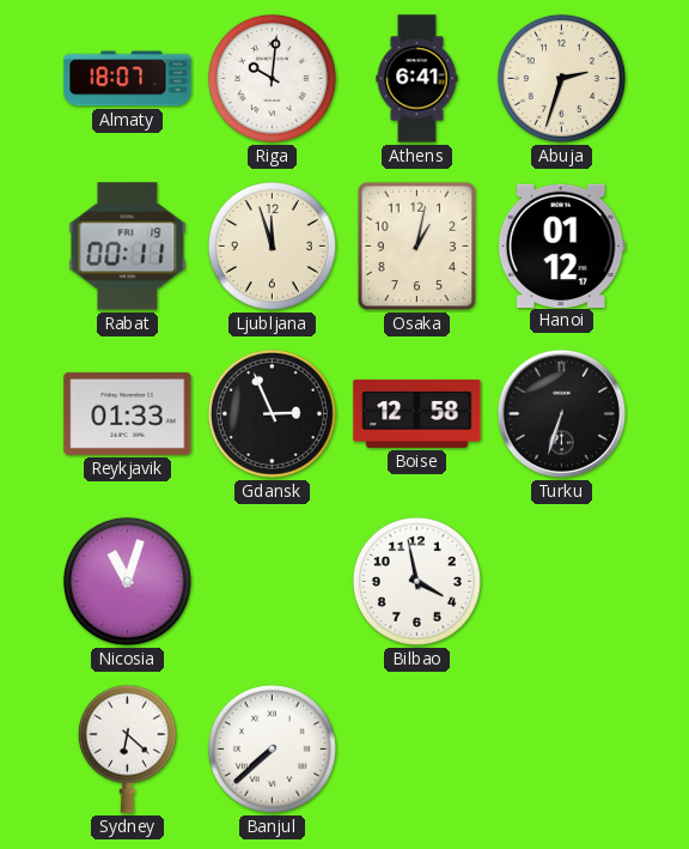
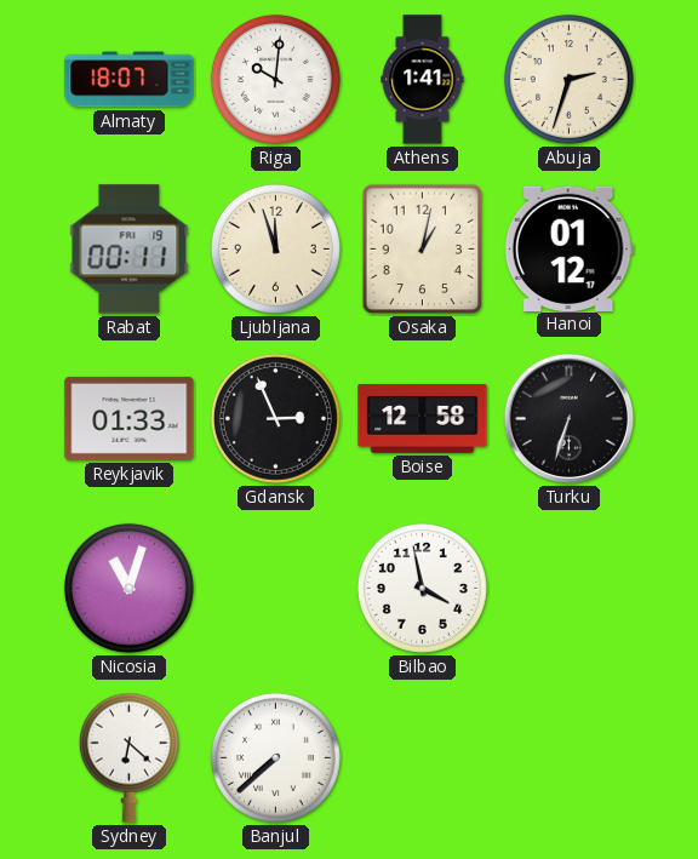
Athens: 6:41 -> 1:41 (423, 80)
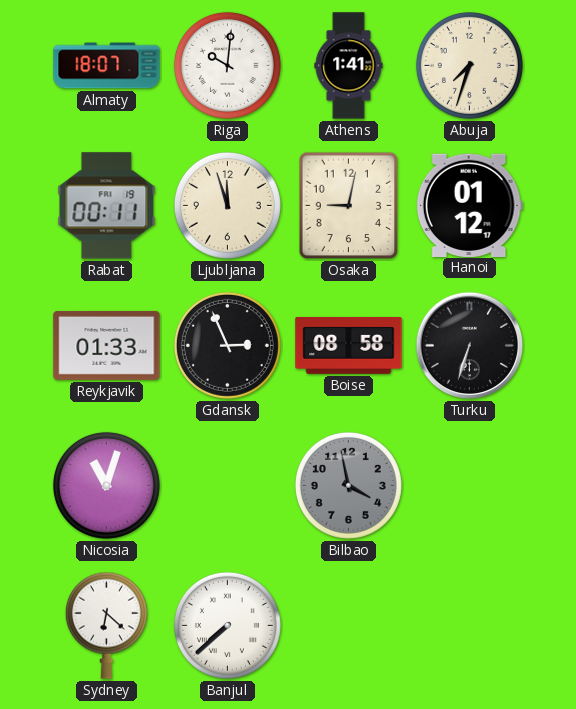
Abuja: 2:33 -> 7:33 (469, 65)
Osaka: 1:02 -> 9:02 (349, 206)
Boise: 12:58 -> 08:58 (349, 345)
Bilbao dial: white -> grey (348, 485)
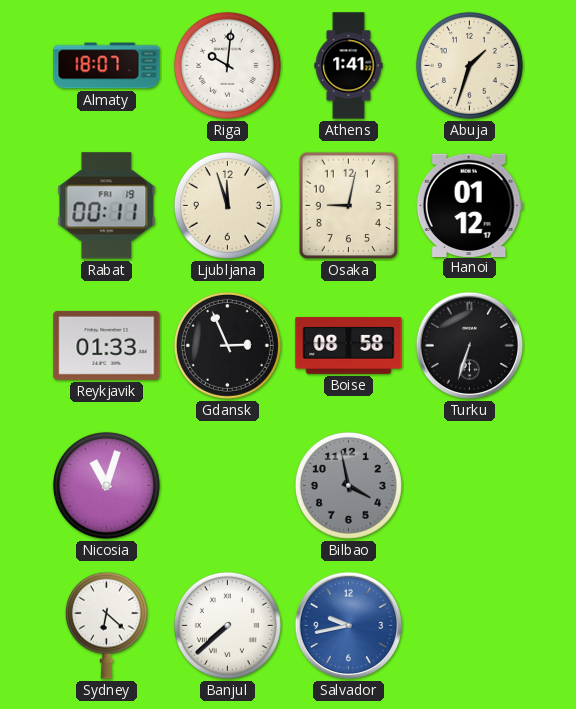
Abuja: 7:33 -> 1:33 (469, 65)
Salvador: none -> 9:43 (349, 626)
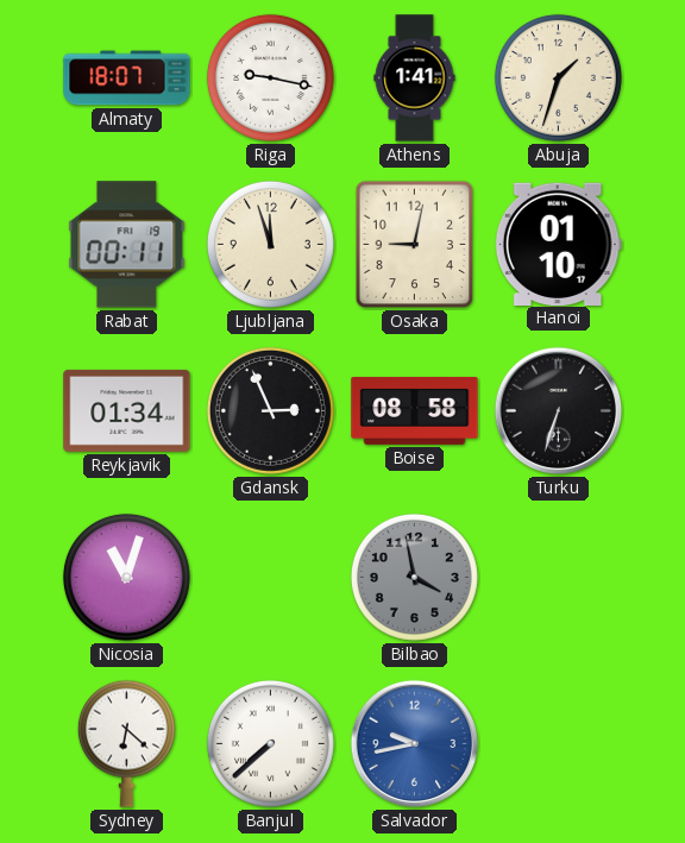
Riga: 10:01 -> 9:17 (270, 77)
Hanoi: 01:12 -> 01:10 (558, 244)
Reykjavik: 01:33 -> 01:34 (127, 410)
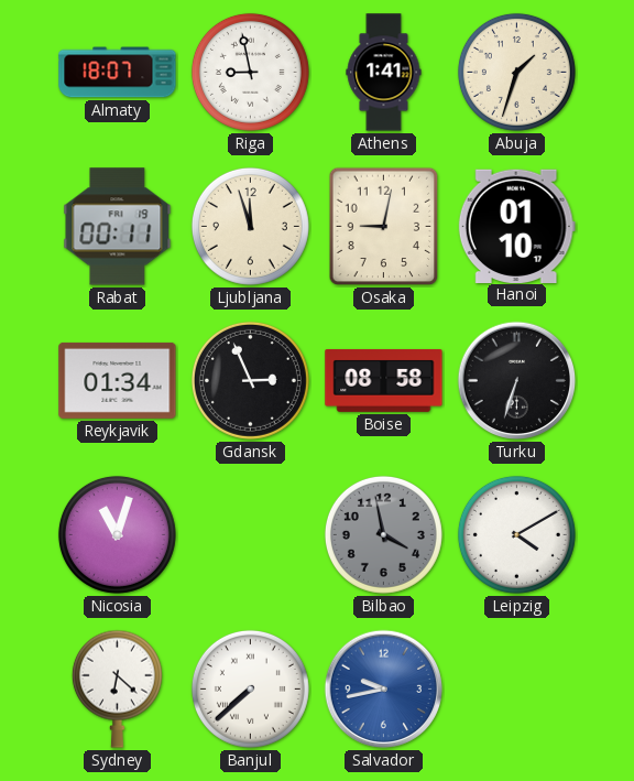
Riga: 9:17 -> 8:58 (250, 72)
Leipzig: none -> 4:10 (516, 534)
